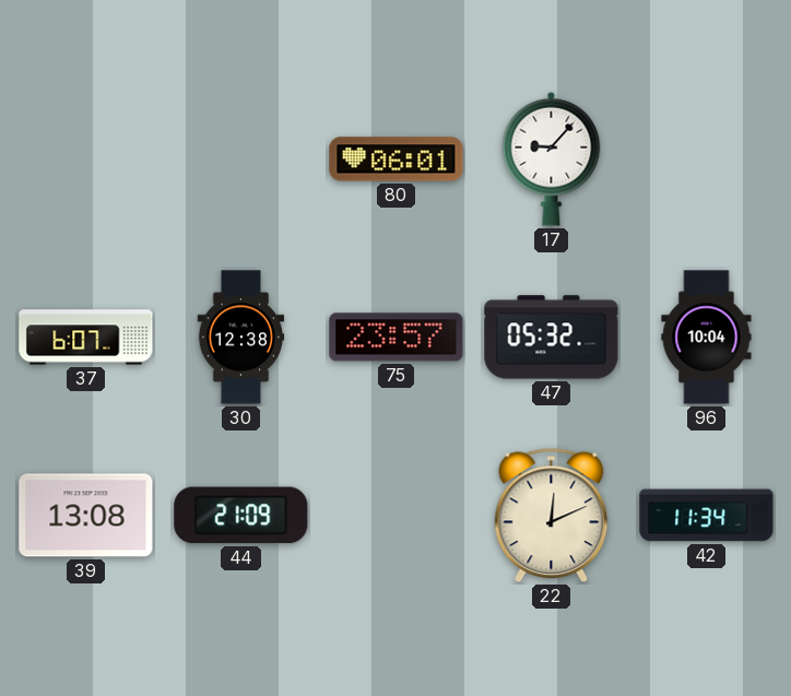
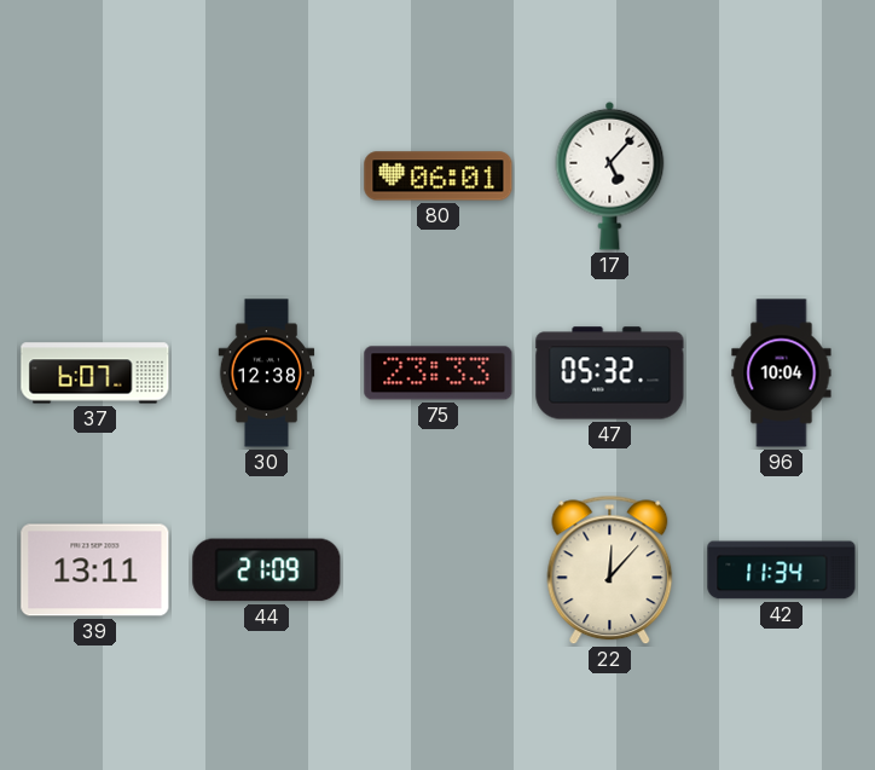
17: 9:07 -> 5:07 (610, 175)
75: 23:57 -> 23:33 (439, 374)
39: 13:08 -> 13:11 (95, 571)
22: 12:11 -> 12:07 (610, 571)
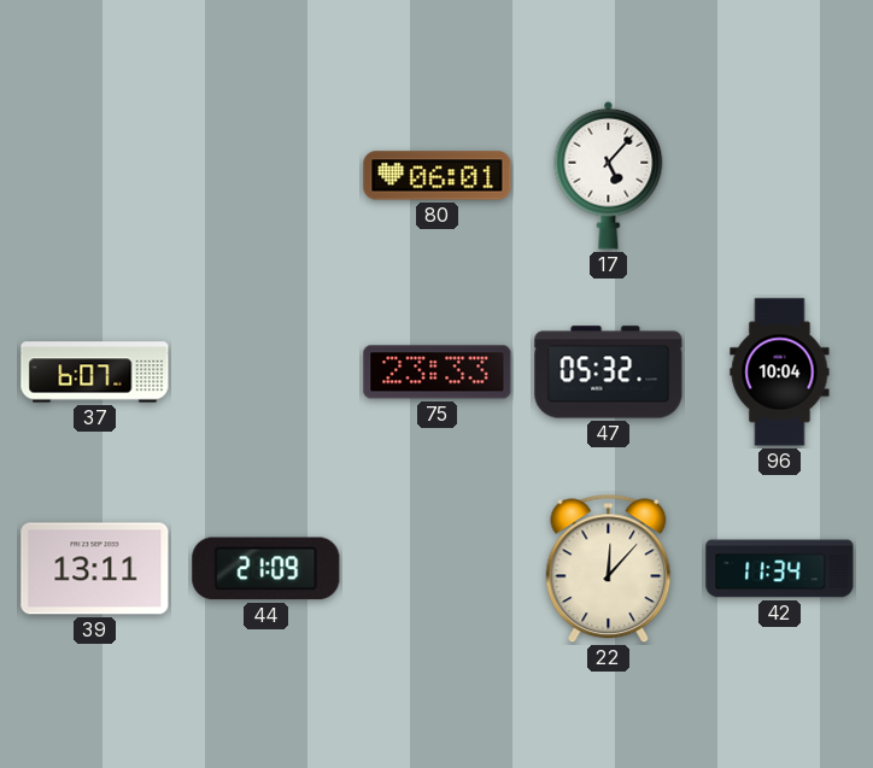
30: 12:38 -> none (267, 374)
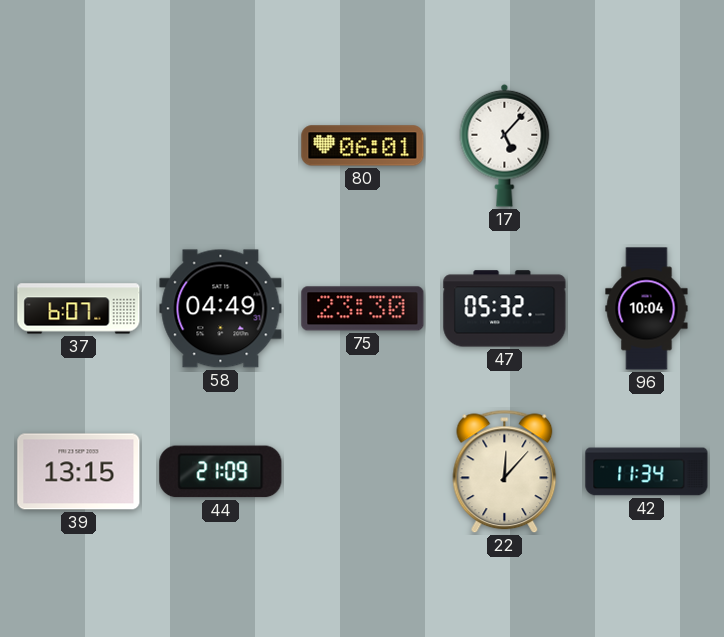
58: none -> 04:49 (221, 309)
75: 23:33 -> 23:30 (363, 309)
39: 13:11 -> 13:15 (79, 472)
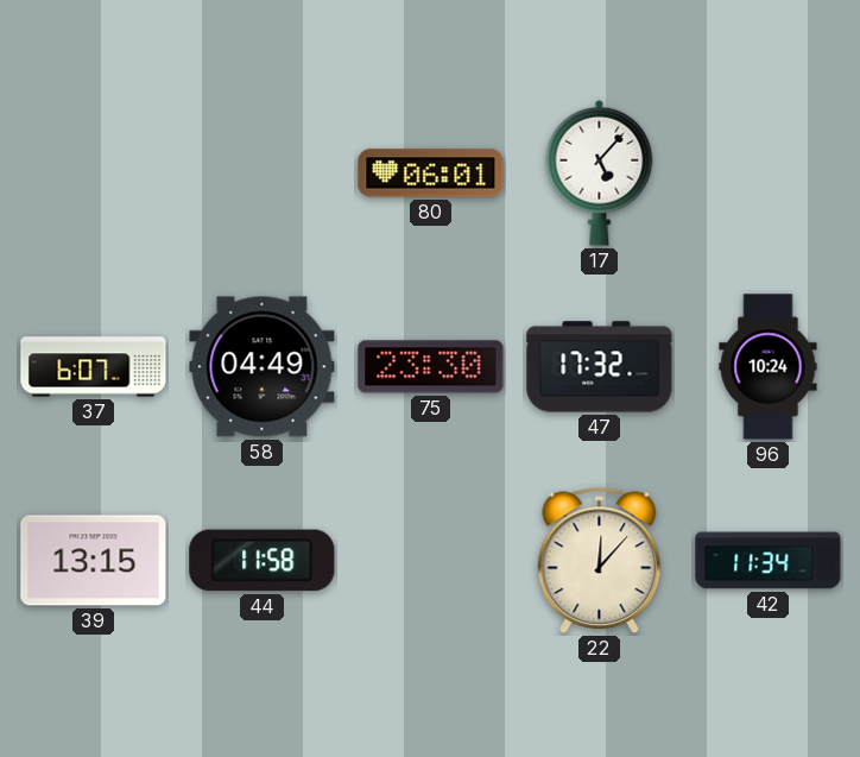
47: 05:32 -> 17:32 (600, 367)
96: 10:04 -> 10:24 (769, 367)
44: 21:09 -> 11:58 (263, 561)
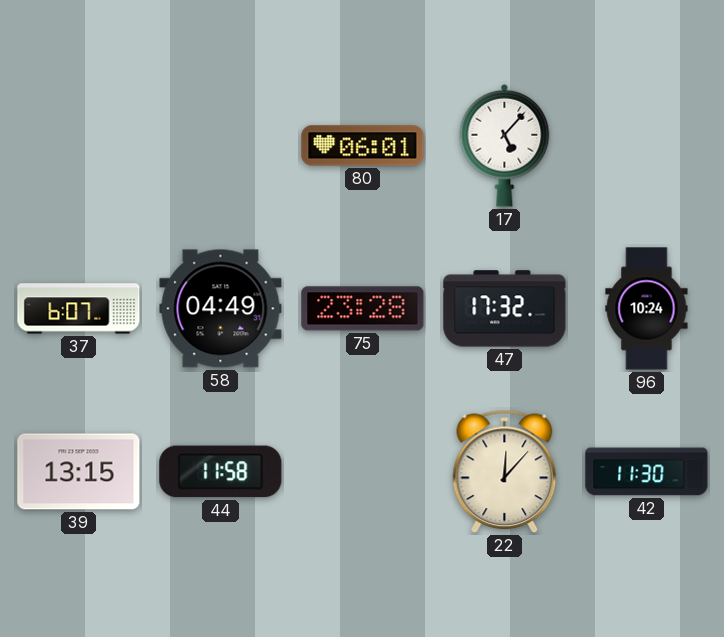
75: 23:30 -> 23:28 (363, 309)
42: 11:34 -> 11:30 (647, 472)
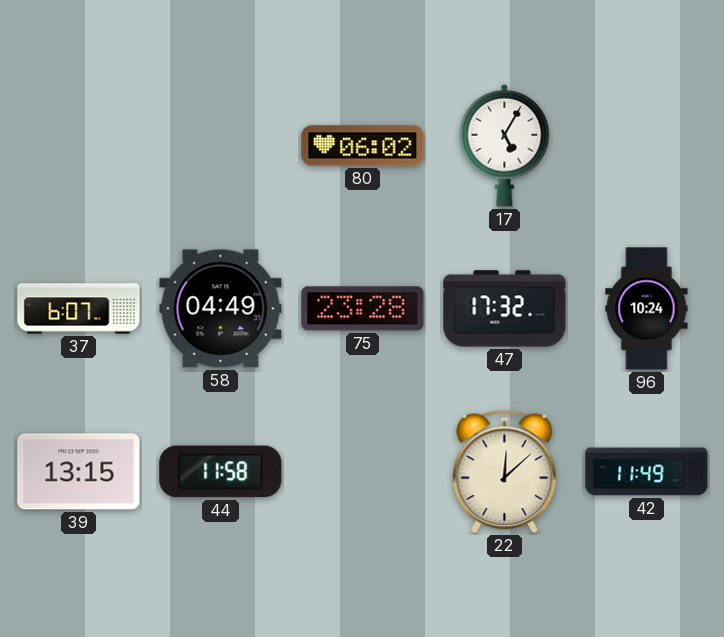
80: 06:01 -> 06:02 (363, 146)
17: 5:07 -> 5:05 (505, 145)
22: 12:07 -> 12:08 (505, 472)
42: 11:30 -> 11:49 (647, 472)
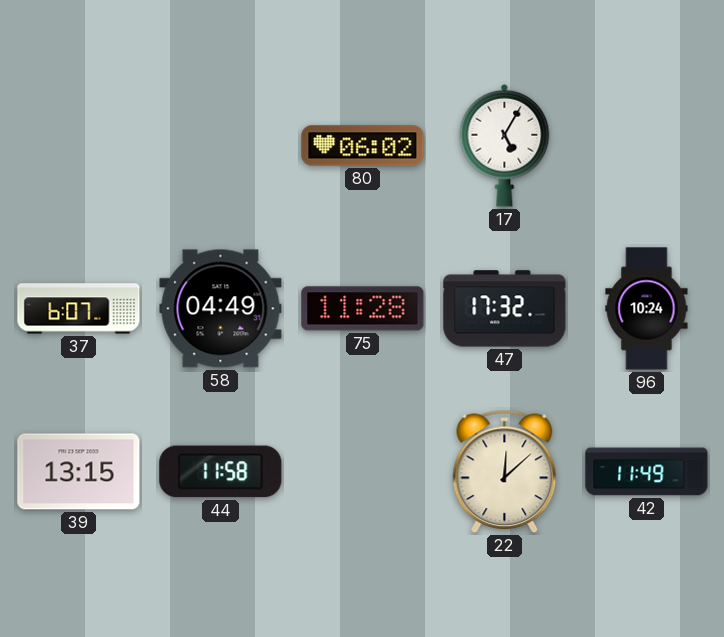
75: 23:28 -> 11:28 (363, 309)
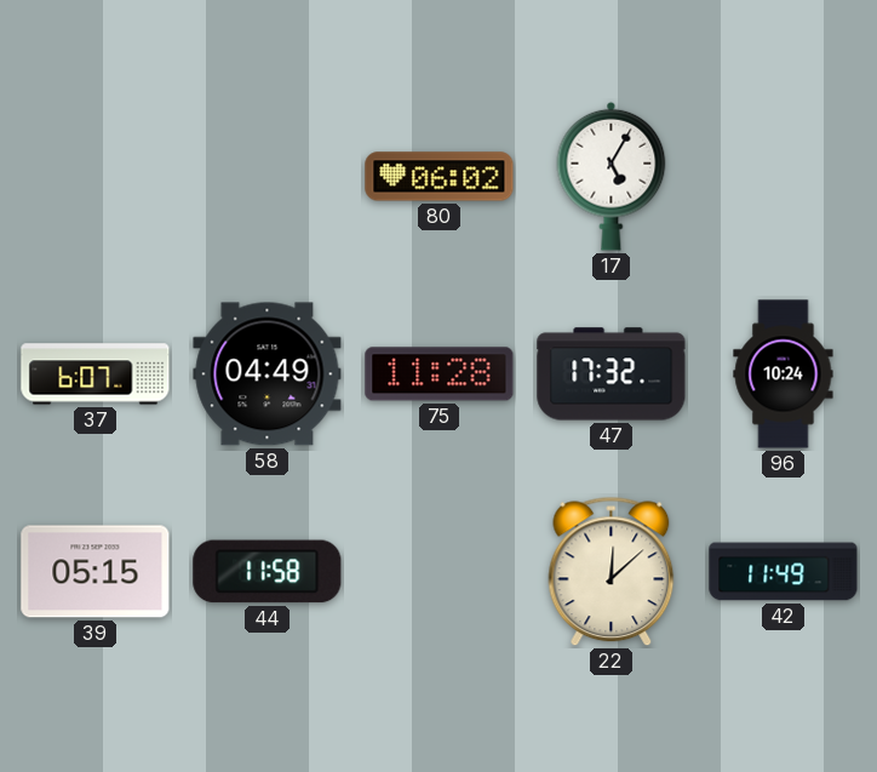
39: 13:15 -> 05:15 (96, 572)
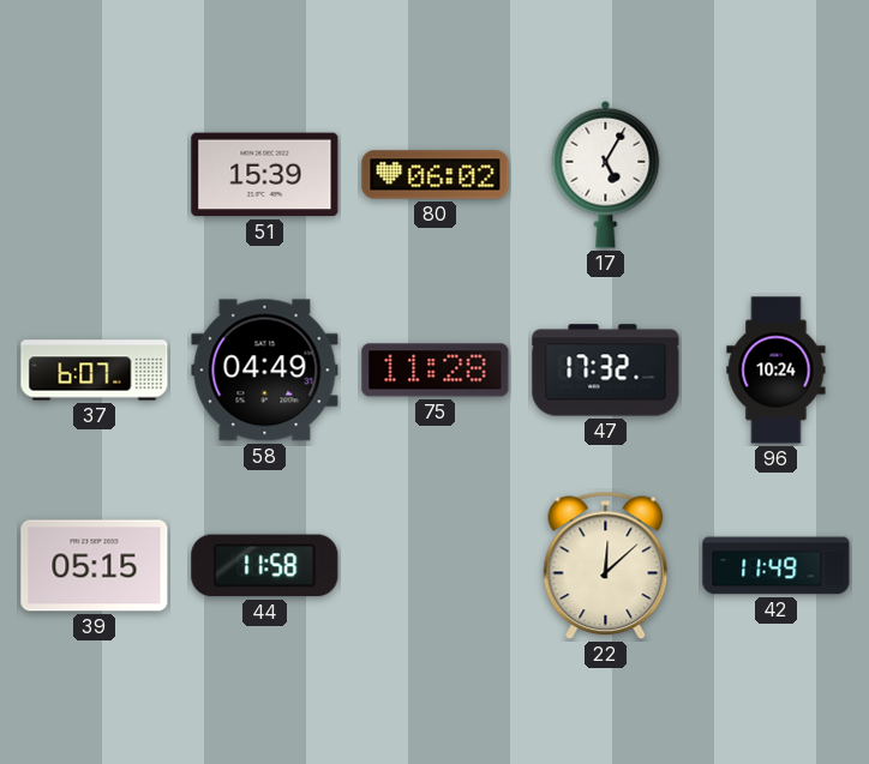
51: none -> 15:39 (265, 175)
